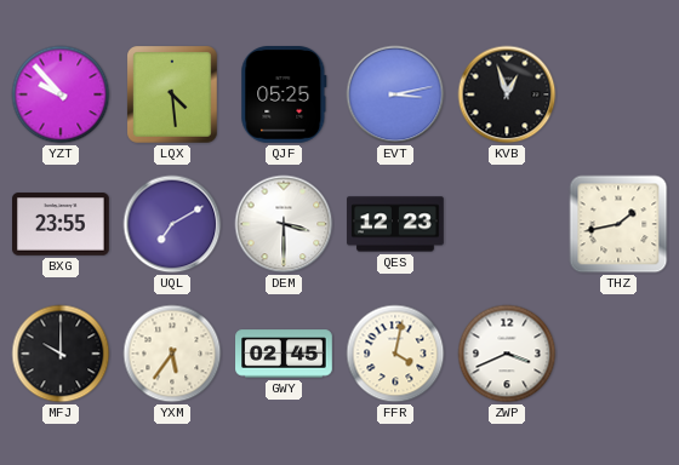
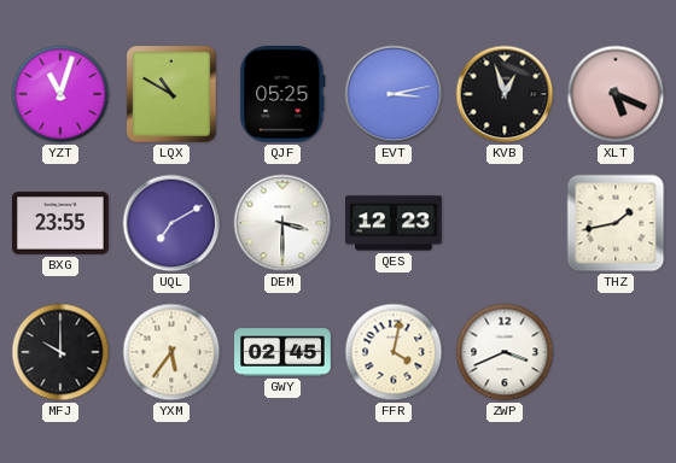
YZT: 9:53 -> 11:03 (60, 94)
LQX: 4:29 -> 10:50 (173, 94)
XLT: none -> 5:19 (616, 94)
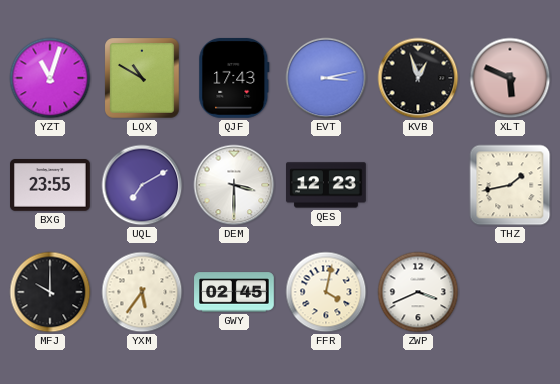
QJF: 05:25 -> 17:43 (234, 79)
XLT: 5:19 -> 5:49 (510, 78)
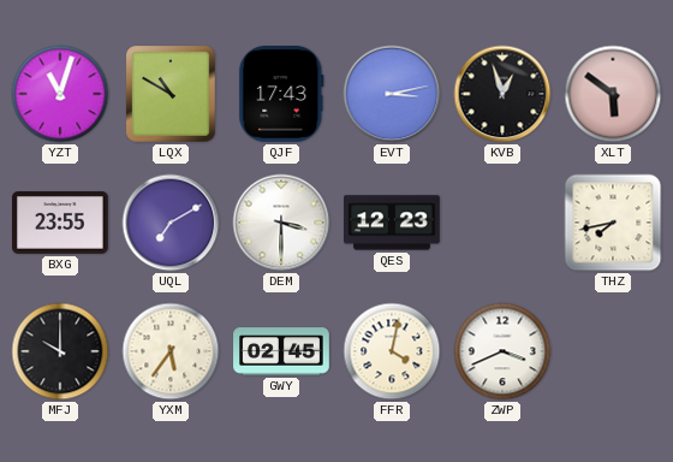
XLT: 5:49 -> 5:51 (613, 94)
THZ: 1:43 -> 7:43 (613, 223)
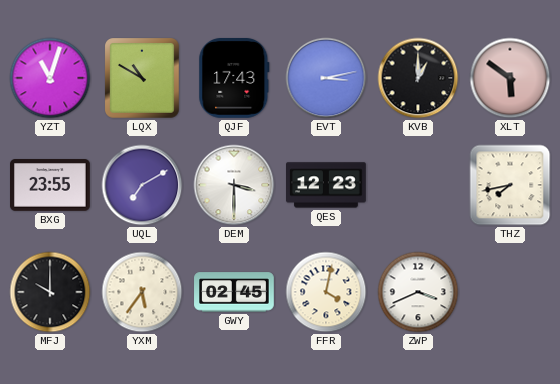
KVB: 12:57 -> 1:00 (418, 78)
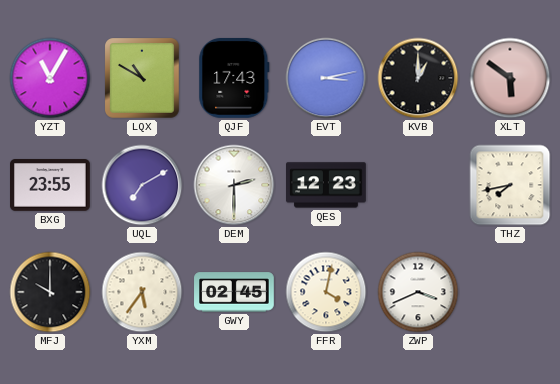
YZT: 11:03 -> 11:05 (50, 78)
DEM: 3:30 -> 2:30 (234, 185)
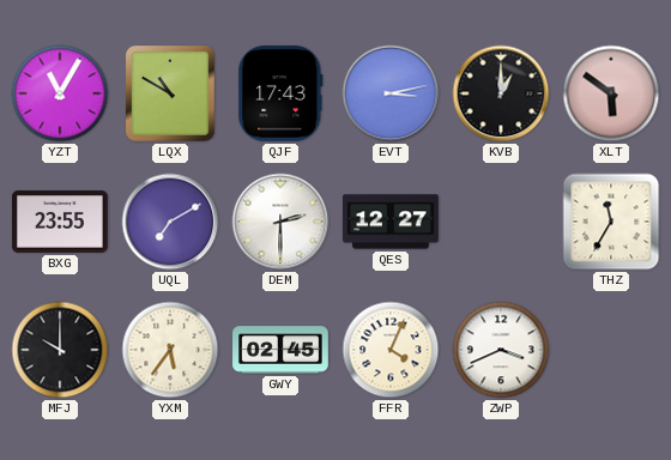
QES: 12:23 -> 12:27 (392, 222)
THZ: 7:43 -> 11:35 (611, 222)
FFR: 4:02 -> 4:04 (391, 350)
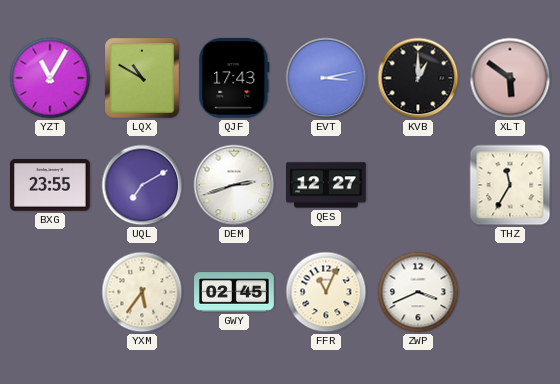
DEM: 2:30 -> 2:42 (234, 185)
MFJ: 10:00 -> none (60, 350)
FFR: 4:04 -> 11:04 (326, 292)
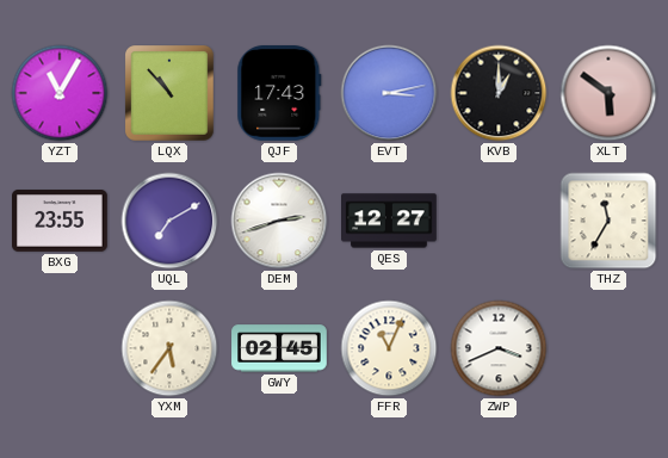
LQX: 10:50 -> 10:53 (171, 93)
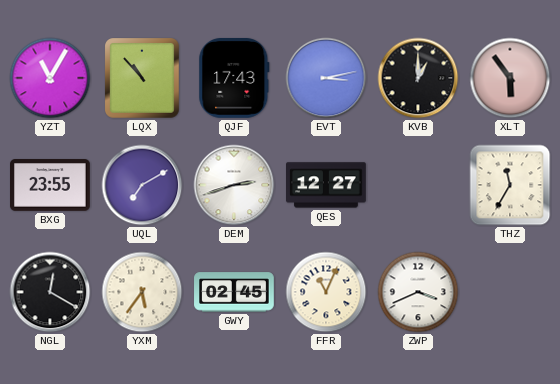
XLT: 5:51 -> 5:54 (510, 78)
NGL: none -> 12:20 (50, 292)
